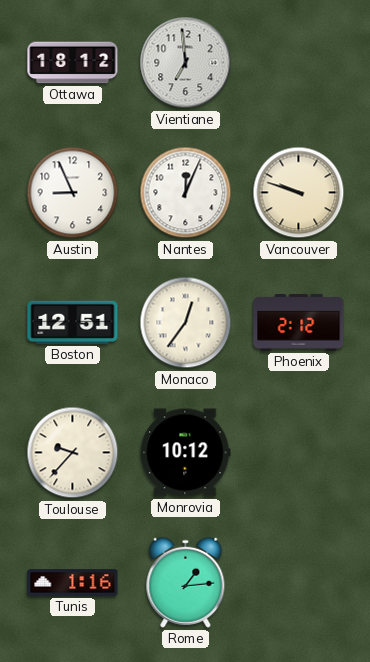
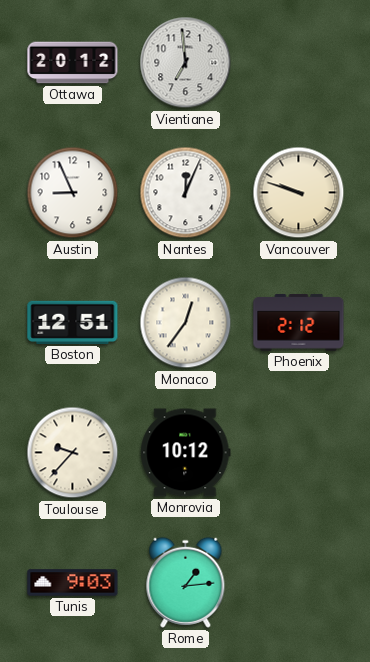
Ottawa: 18:12 -> 20:12 (73, 63)
Tunis: 1:16 -> 9:03 (73, 583)
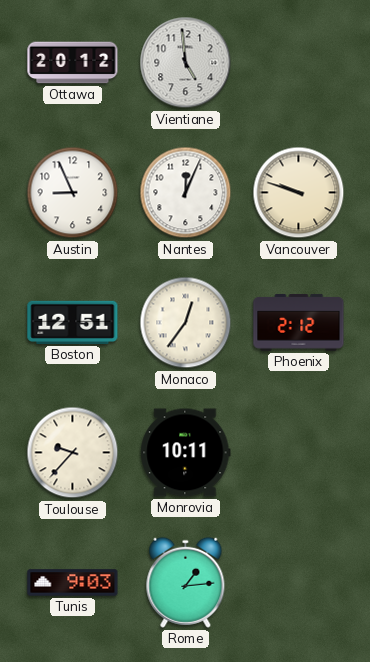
Vientiane: 6:59 -> 4:59 (186, 63)
Monrovia: 10:12 -> 10:11 (186, 453)
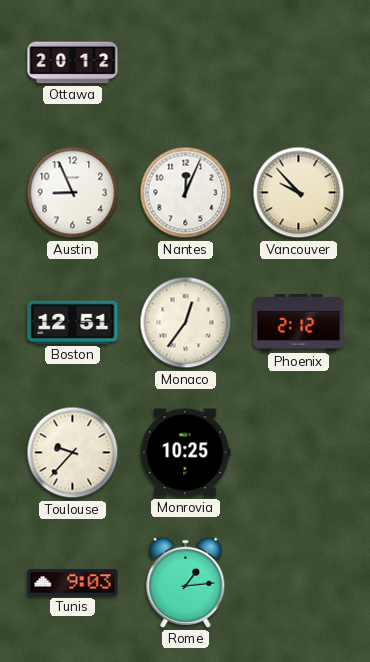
Vientiane: 4:59 -> none (186, 63)
Vancouver: 9:48 -> 9:53 (299, 193)
Monrovia: 10:11 -> 10:25 (186, 453)
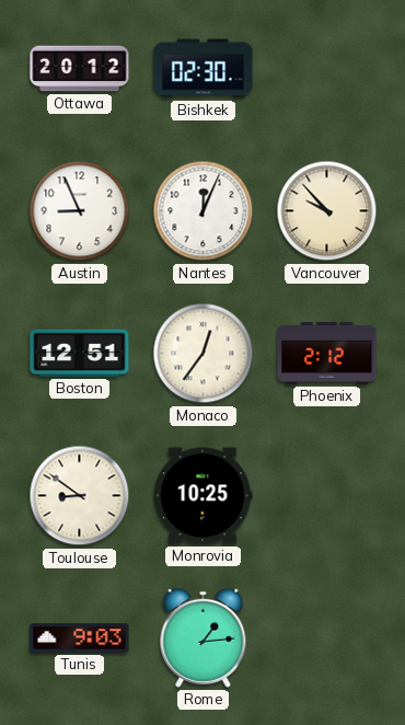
Bishkek: none -> 02:30 (204, 69)
Toulouse: 9:37 -> 8:51 (80, 496)
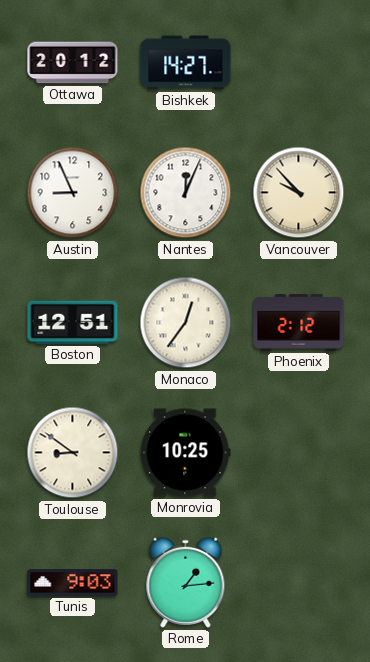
Bishkek: 02:30 -> 14:27 (186, 63)
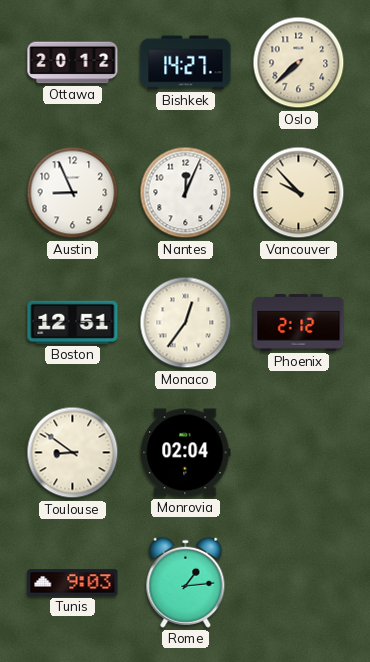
Oslo: none -> 7:38 (299, 63)
Monrovia: 10:25 -> 02:04 (186, 453)
